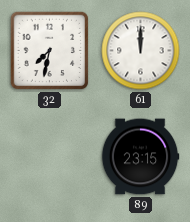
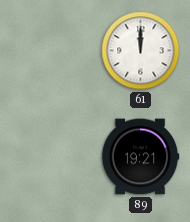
32: 7:32 -> none (50, 51)
89: 23:15 -> 19:21 (140, 157)
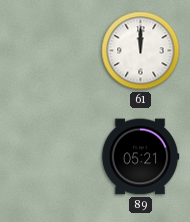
89: 19:21 -> 05:21 (140, 157)
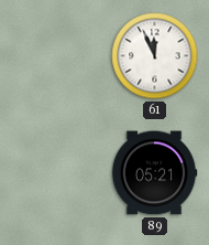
61: 12:00 -> 11:56 (155, 56)
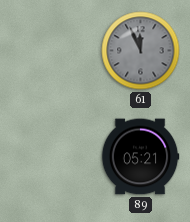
61 dial: white -> grey (141, 51)
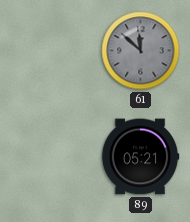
61: 11:56 -> 11:52 (141, 51)
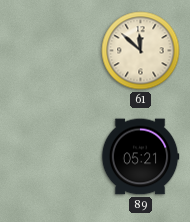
61 dial: grey -> cream (141, 51)
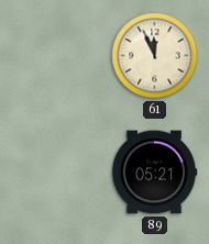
61: 11:52 -> 11:56 (155, 56)
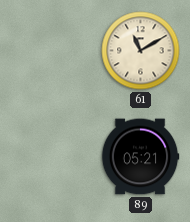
61: 11:56 -> 11:10 (141, 51)
